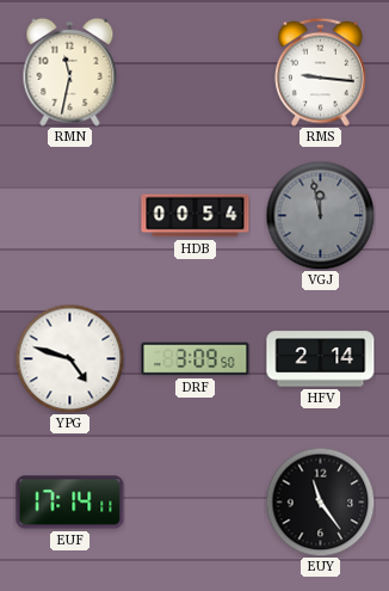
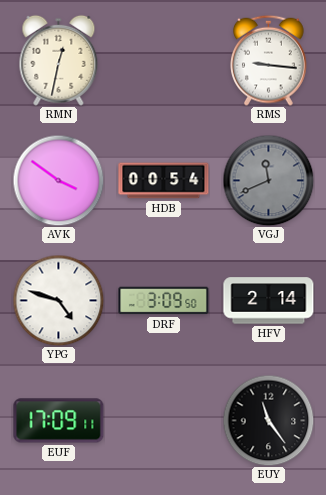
RMN: 11:32 -> 12:32 (59, 60)
AVK: none -> 3:51 (58, 180)
VGJ: 11:58 -> 11:41 (268, 180)
EUF: 17:14 -> 17:09 (59, 421)
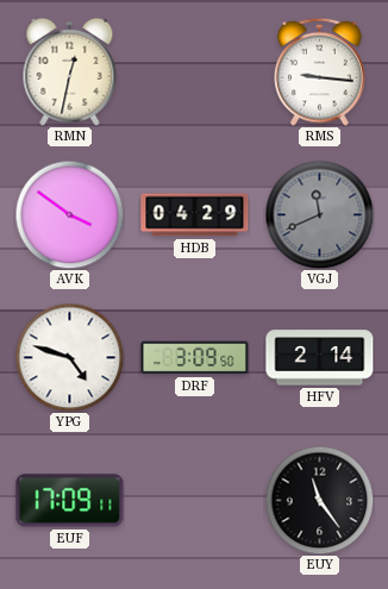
HDB: 00:54 -> 04:29 (195, 215)
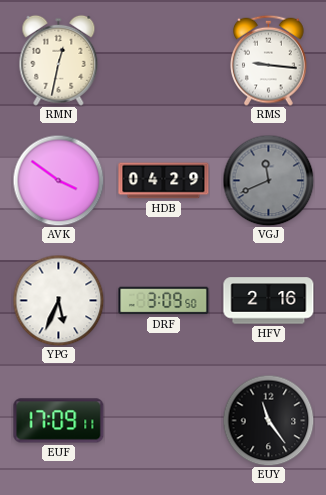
YPG: 4:48 -> 5:34 (58, 300)
HFV: 2:14 -> 2:16 (269, 301)
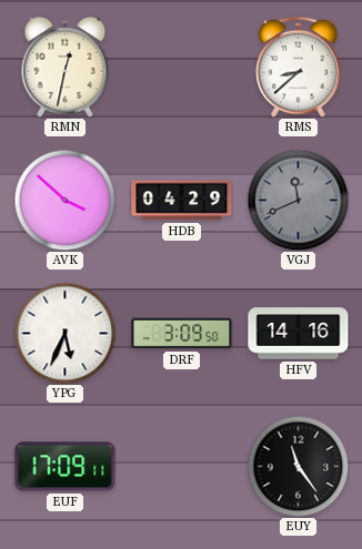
RMS: 9:16 -> 8:38 (299, 67)
AVK: 3:51 -> 3:52 (64, 200)
HFV: 2:16 -> 14:16 (299, 334)
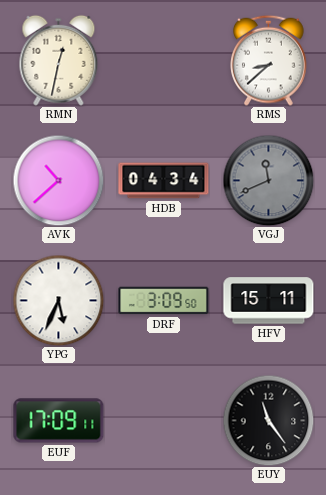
AVK: 3:52 -> 10:38 (58, 180)
HDB: 04:29 -> 04:34 (164, 181)
HFV: 14:16 -> 15:11 (269, 301)
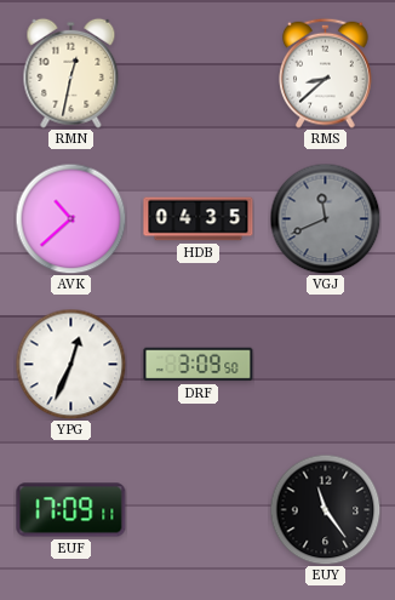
HDB: 04:34 -> 04:35 (199, 219)
YPG: 5:34 -> 12:34 (70, 364)
HFV: 15:11 -> none (269, 301)
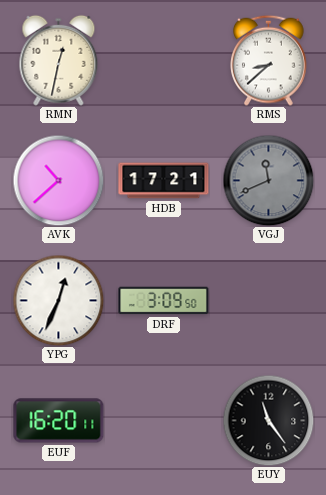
HDB: 04:35 -> 17:21 (164, 181)
EUF: 17:09 -> 16:20 (59, 421)
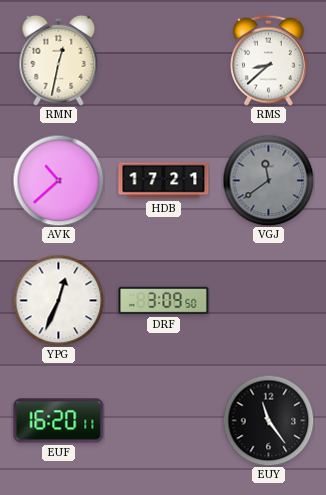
VGJ: 11:41 -> 11:39 (268, 180)
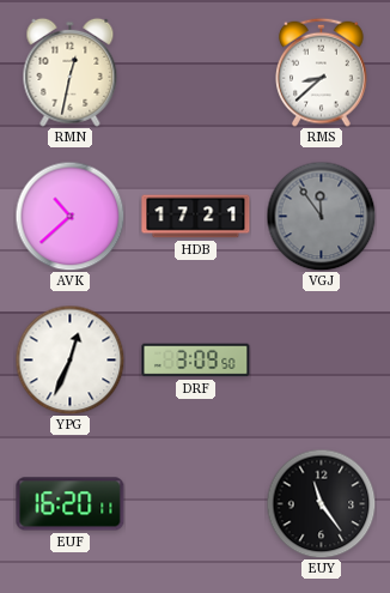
VGJ: 11:39 -> 11:54 (321, 216)
